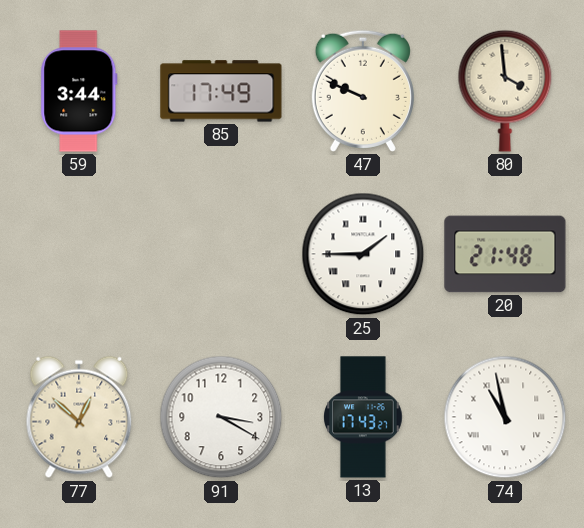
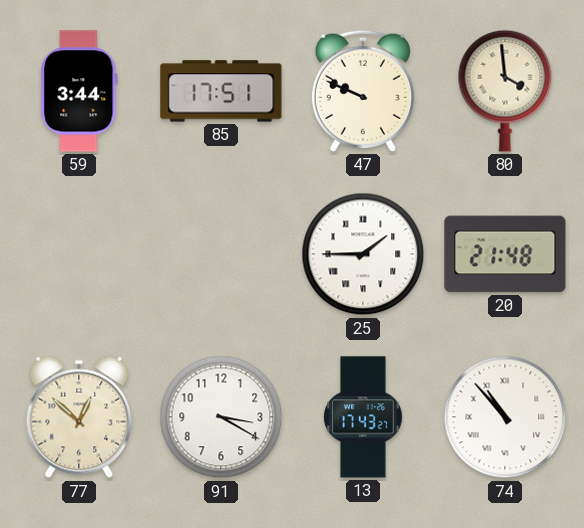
85: 17:49 -> 17:51 (221, 91)
74: 10:58 -> 10:53 (505, 417)
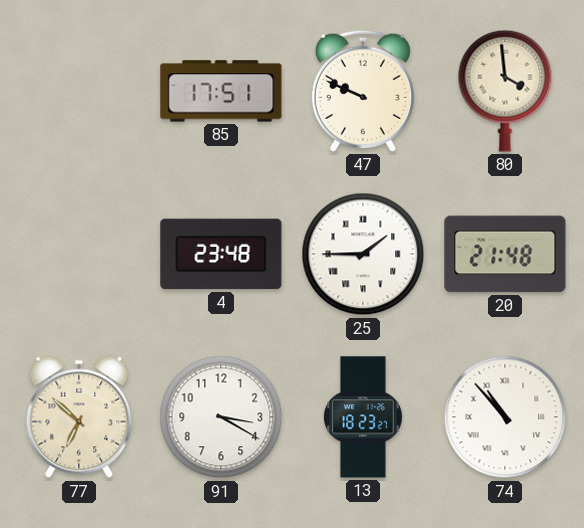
59: 3:44 -> none (79, 91)
4: none -> 23:48 (221, 254)
77: 12:52 -> 6:52 (79, 417)
13: 17:43 -> 18:23 (363, 417)
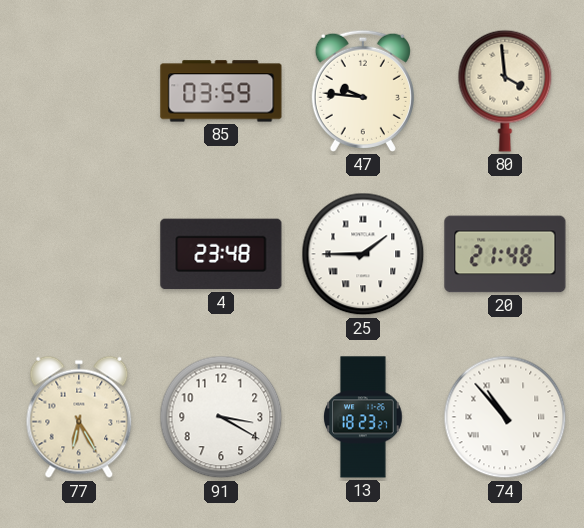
85: 17:51 -> 03:59 (221, 91)
47: 9:49 -> 9:46 (363, 91)
77: 6:52 -> 6:25 (79, 417)
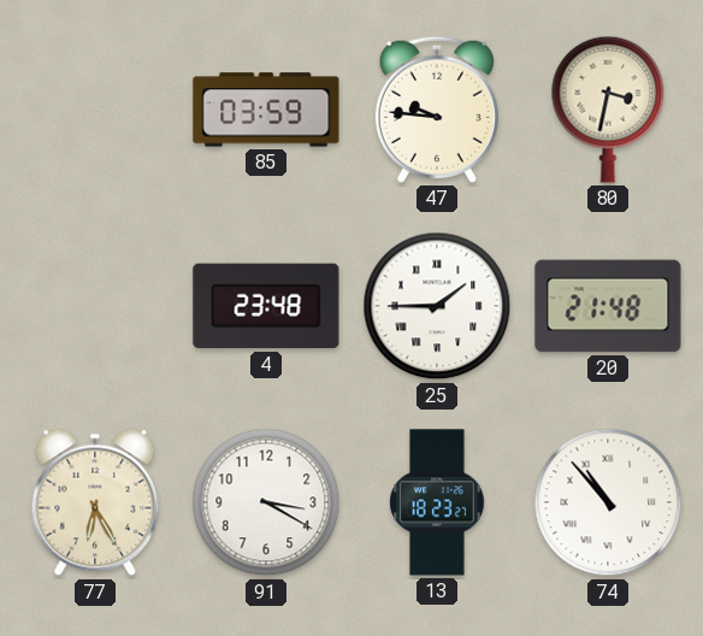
80: 3:59 -> 3:32 (608, 110)
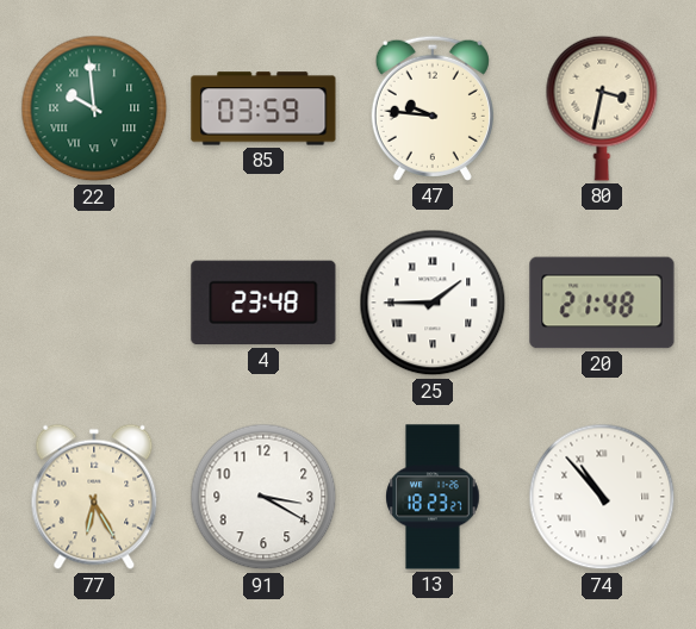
22: none -> 9:59 (94, 108)
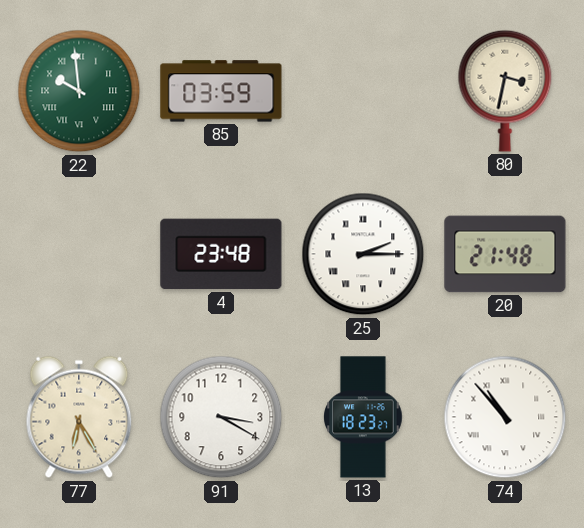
47: 9:46 -> none (433, 108)
25: 1:45 -> 2:15 (363, 254)
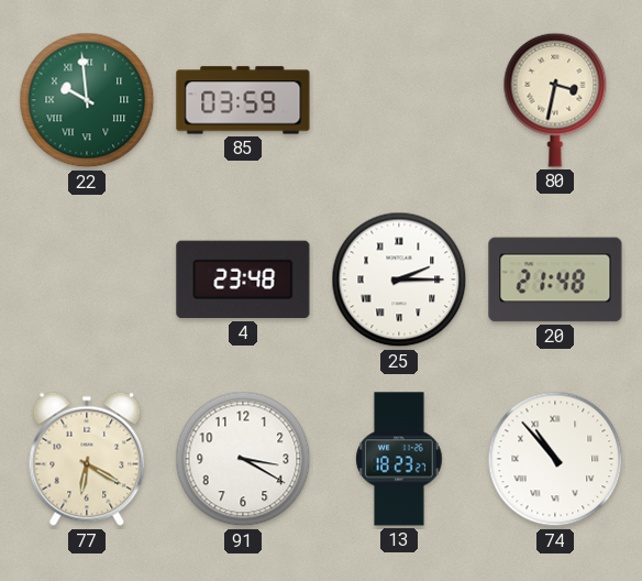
77: 6:25 -> 6:20 (87, 459)
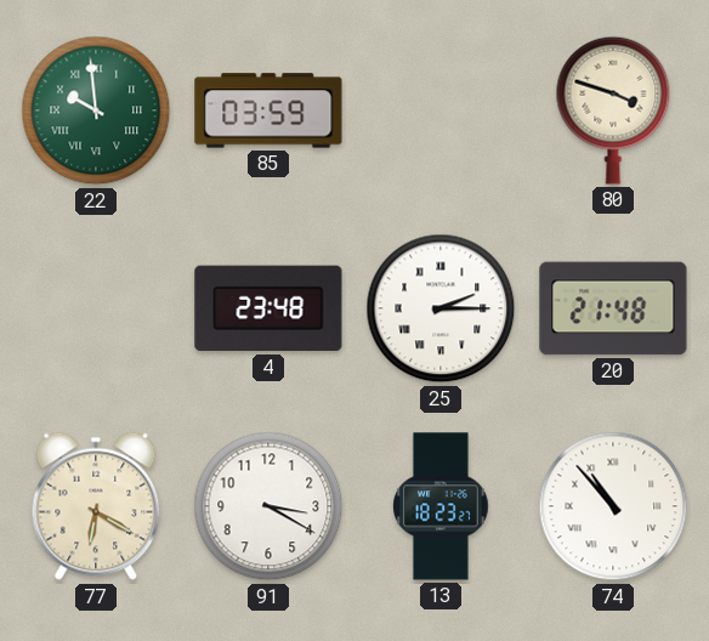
80: 3:32 -> 3:48 (613, 110)
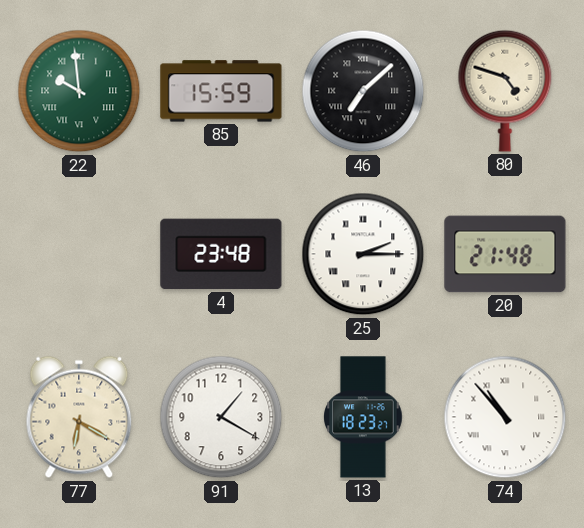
85: 03:59 -> 15:59 (221, 91)
46: none -> 7:08 (363, 91)
80: 3:48 -> 4:48 (505, 91)
91: 3:20 -> 1:20 (221, 417)
